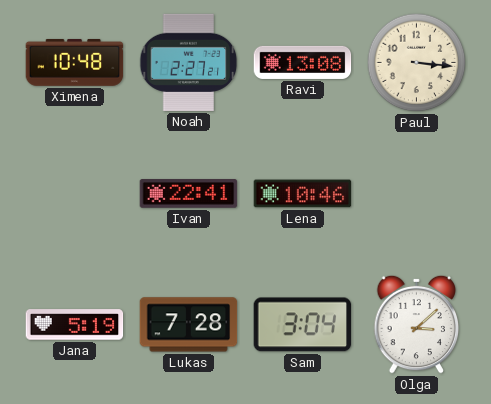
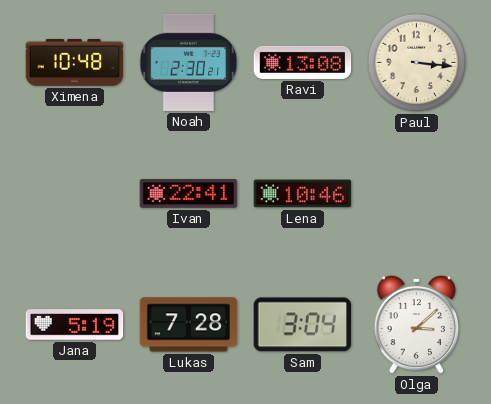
Noah: 2:27 -> 2:30 (189, 62)
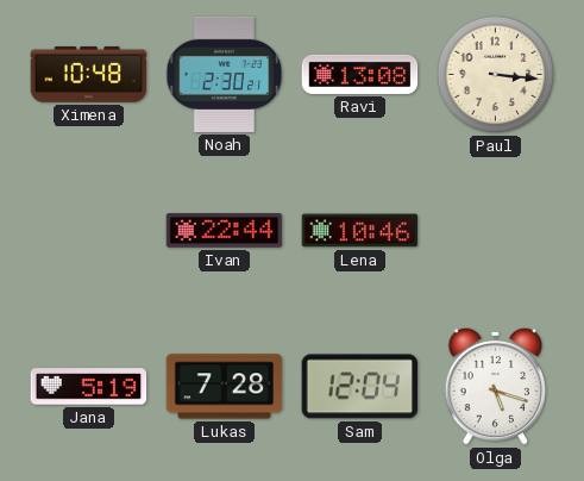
Ivan: 22:41 -> 22:44 (225, 231)
Sam: 3:04 -> 12:04 (360, 387)
Olga: 3:08 -> 5:18 (496, 386)
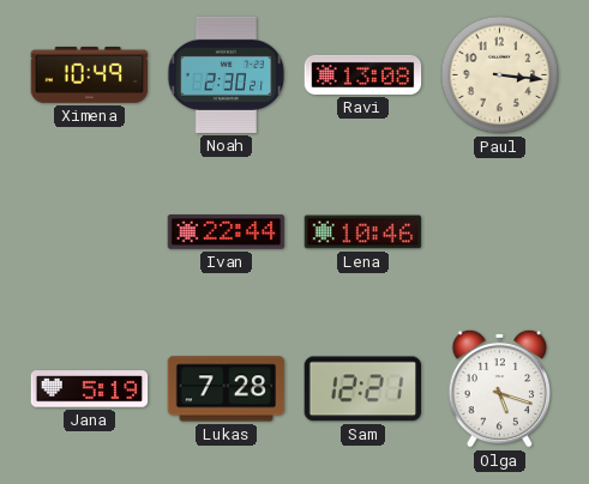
Ximena: 10:48 -> 10:49 (90, 74)
Sam: 12:04 -> 12:21 (363, 389)
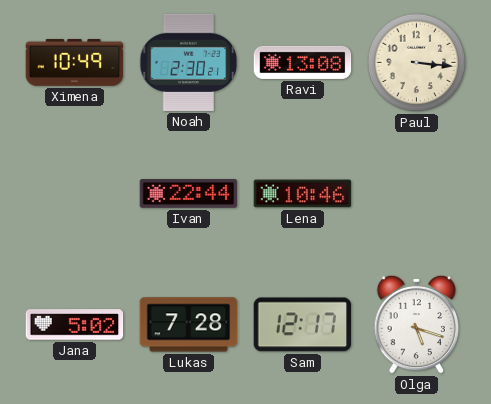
Jana: 5:19 -> 5:02 (75, 325)
Sam: 12:21 -> 12:17 (303, 325)
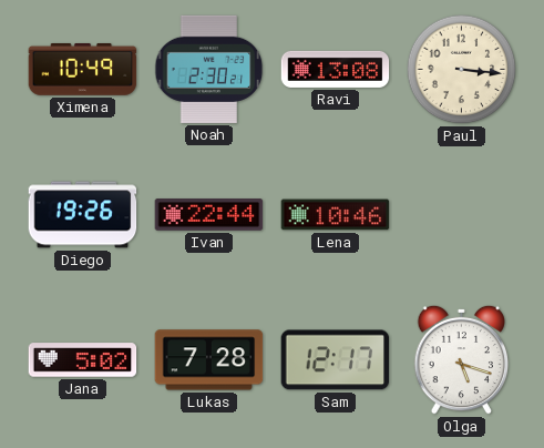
Diego: none -> 19:26 (83, 215)
